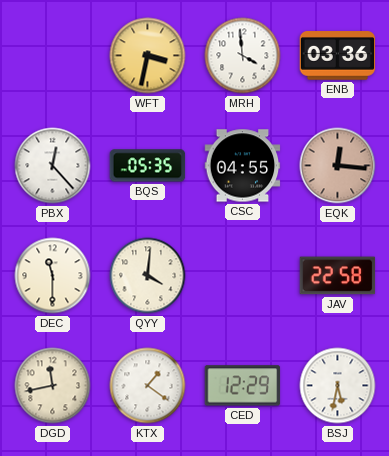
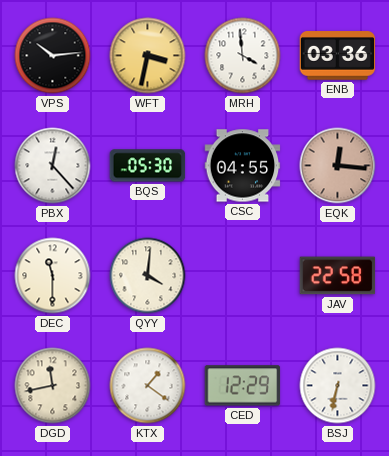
VPS: none -> 10:14 (53, 56)
BQS: 05:35 -> 05:30 (148, 166)
BSJ: 5:32 -> 6:32 (338, 386)
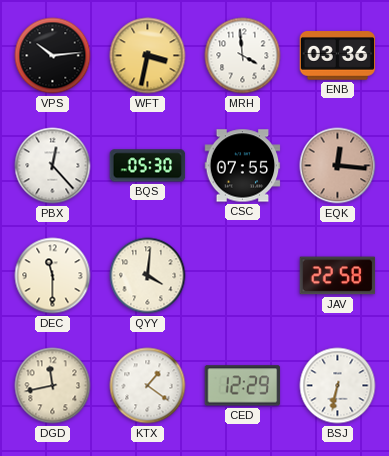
CSC: 04:55 -> 07:55 (243, 166)
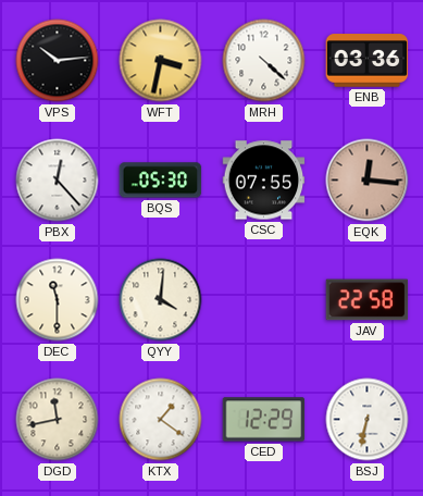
MRH: 3:59 -> 4:22 (264, 61)
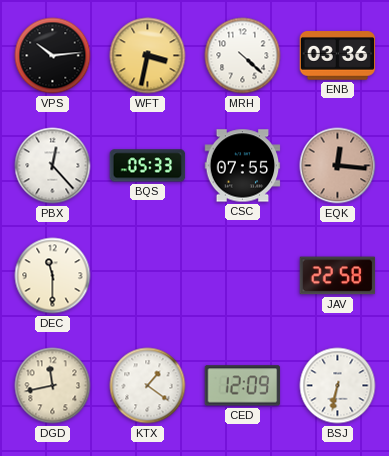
BQS: 05:30 -> 05:33 (148, 166)
QYY: 4:01 -> none (161, 300)
CED: 12:29 -> 12:09 (243, 386)
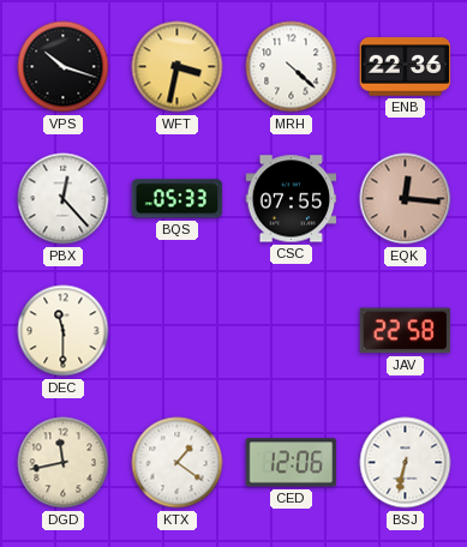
VPS: 10:14 -> 10:18 (64, 67)
ENB: 03:36 -> 22:36 (406, 67)
CED: 12:09 -> 12:06 (292, 463)
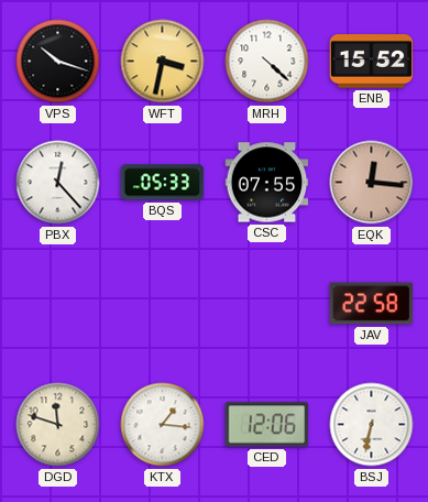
ENB: 22:36 -> 15:52 (372, 62)
DEC: 11:30 -> none (64, 331)
DGD: 11:43 -> 11:48 (58, 425)
KTX: 1:21 -> 1:16 (163, 425)
